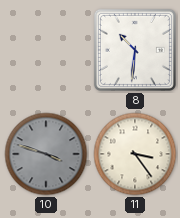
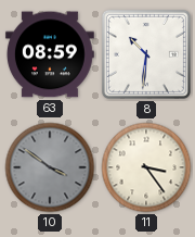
63: none -> 08:59 (50, 54)
10: 3:48 -> 3:51 (50, 167)
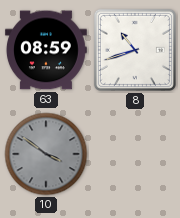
8: 10:31 -> 10:42 (135, 50)
11: 3:24 -> none (146, 167)
